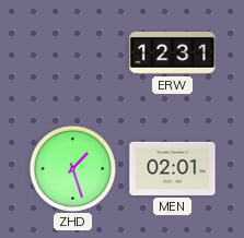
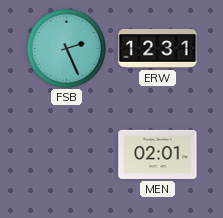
FSB: none -> 2:26 (66, 48)
ZHD: 1:27 -> none (72, 168)
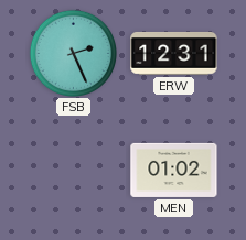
MEN: 02:01 -> 01:02 (174, 170)
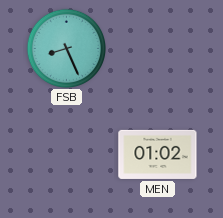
FSB: 2:26 -> 8:26 (66, 48)
ERW: 12:31 -> none (174, 53)
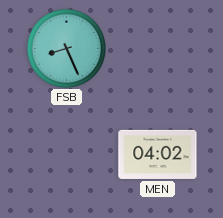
MEN: 01:02 -> 04:02 (158, 154)
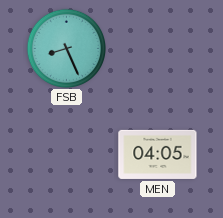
MEN: 04:02 -> 04:05 (158, 154)
